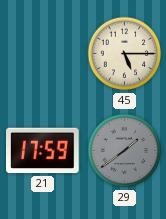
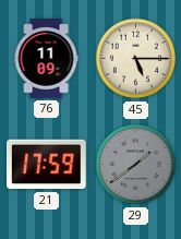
76: none -> 11:09 (46, 59)
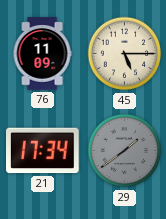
21: 17:59 -> 17:34 (43, 151)
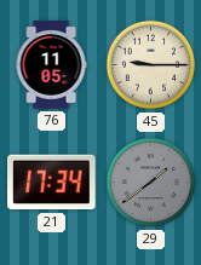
76: 11:09 -> 11:05 (51, 65)
45: 5:15 -> 9:15 (151, 65)
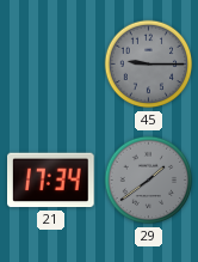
76: 11:05 -> none (51, 65)
45 dial: cream -> grey (149, 65)
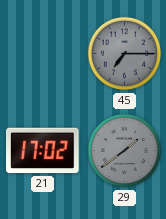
45: 9:15 -> 7:15 (125, 54)
21: 17:34 -> 17:02 (43, 151)
